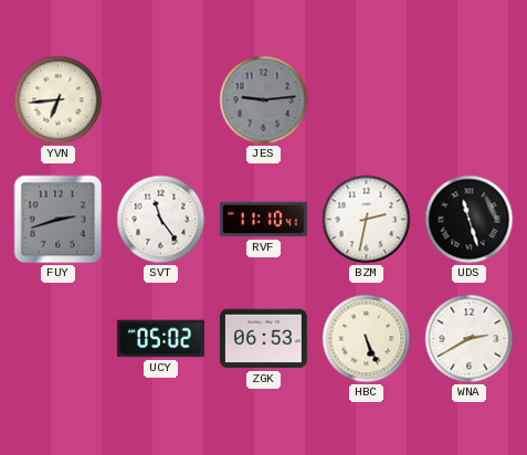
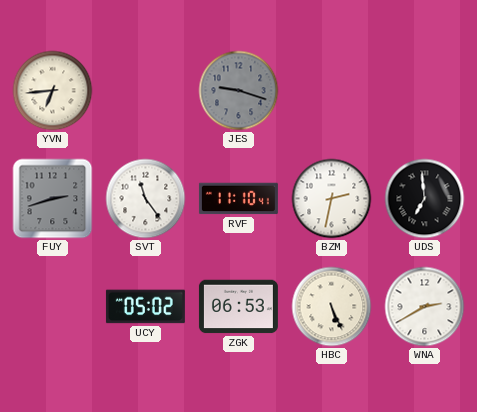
JES: 9:14 -> 9:18 (239, 91)
UDS: 11:27 -> 6:59 (425, 199)
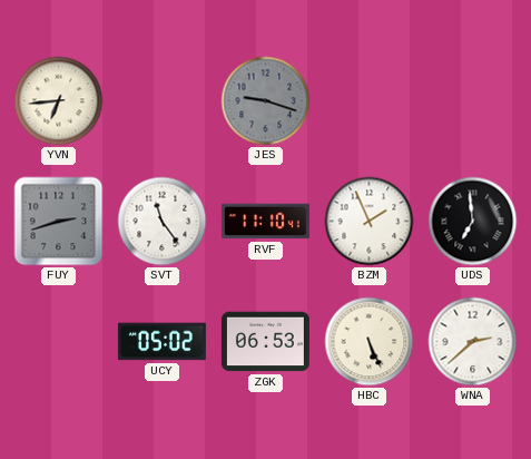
BZM: 2:32 -> 1:56 (370, 222)
WNA: 2:40 -> 2:38 (473, 342)
